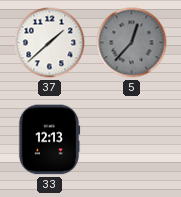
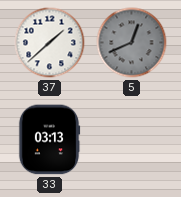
5: 12:37 -> 12:41 (132, 43)
33: 12:13 -> 03:13 (49, 140)
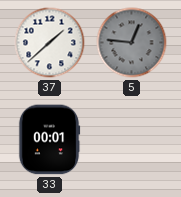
5: 12:41 -> 12:46 (132, 43)
33: 03:13 -> 00:01 (49, 140)
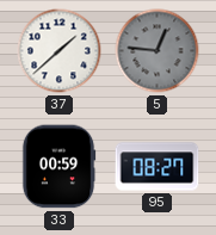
33: 00:01 -> 00:59 (58, 167)
95: none -> 08:27 (158, 167)
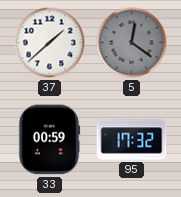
5: 12:46 -> 12:21 (132, 43)
95: 08:27 -> 17:32 (132, 140)
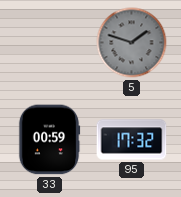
37: 1:38 -> none (50, 43)
5: 12:21 -> 1:48 (132, 43)
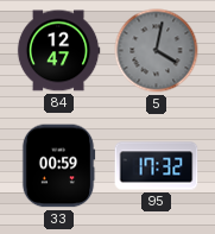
84: none -> 12:47 (58, 51)
5: 1:48 -> 4:02 (157, 51)
